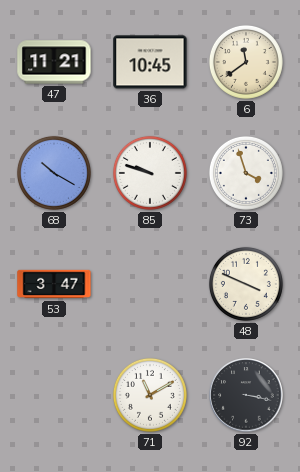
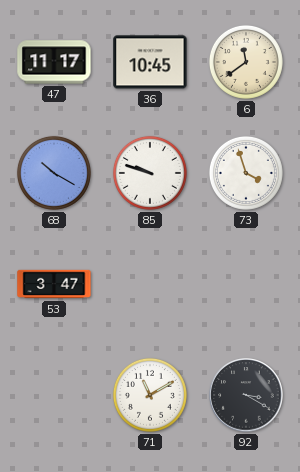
47: 11:21 -> 11:17 (54, 62)
48: 3:49 -> none (246, 284)
92: 3:17 -> 3:20 (246, 395)
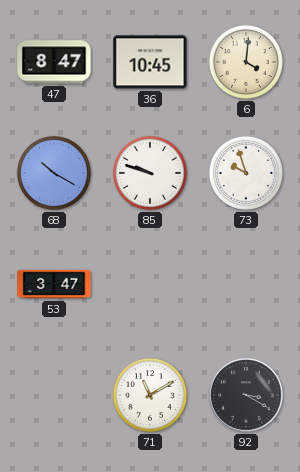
47: 11:17 -> 8:47 (54, 62)
6: 11:39 -> 4:01 (246, 62)
73: 3:57 -> 9:57 (246, 173)
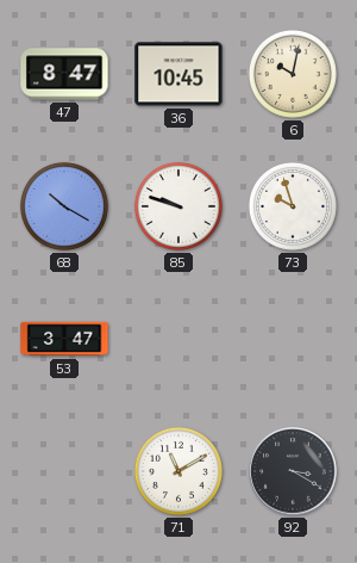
6: 4:01 -> 10:02 (293, 74)
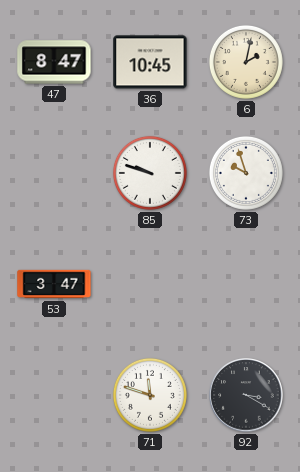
6: 10:02 -> 2:02 (246, 62)
68: 10:20 -> none (64, 206)
71: 11:10 -> 11:48 (150, 395)
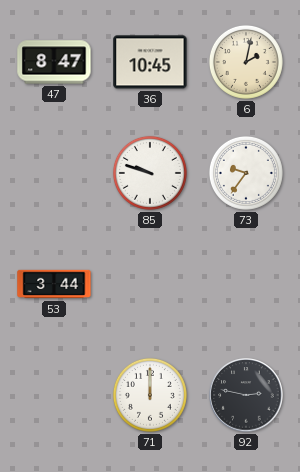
73: 9:57 -> 9:36 (246, 173)
53: 3:47 -> 3:44 (54, 284)
71: 11:48 -> 12:00 (150, 395)
92: 3:20 -> 2:47 (246, 395)
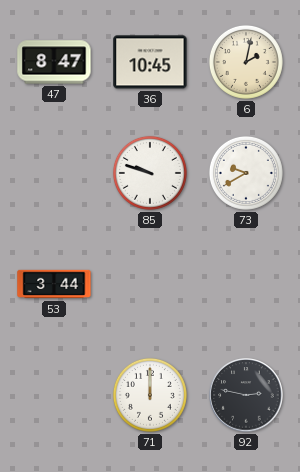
73: 9:36 -> 9:40 (246, 173)
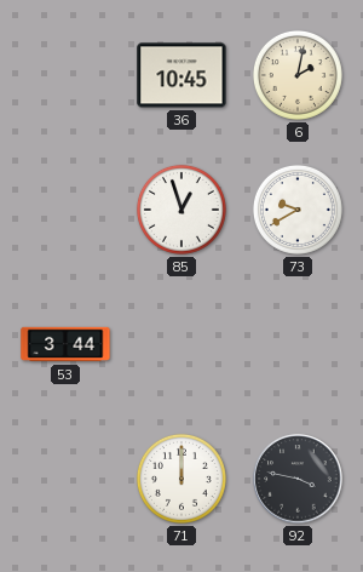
47: 8:47 -> none (54, 62)
85: 9:48 -> 12:57 (181, 210)
92: 2:47 -> 3:47 (298, 479)
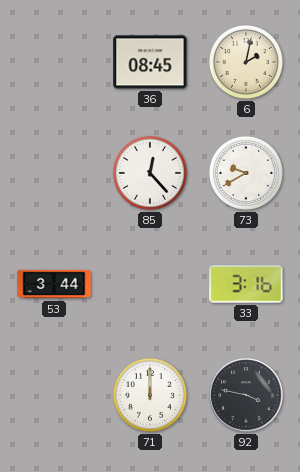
36: 10:45 -> 08:45 (150, 62)
85: 12:57 -> 12:23 (150, 173)
33: none -> 3:16 (246, 284)
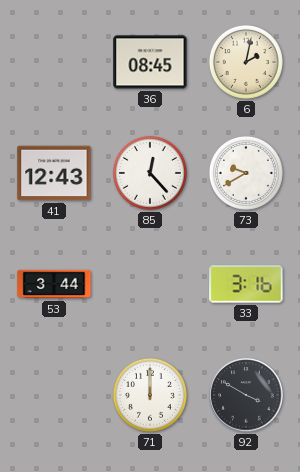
41: none -> 12:43 (54, 173)
92: 3:47 -> 3:50 (246, 395)
